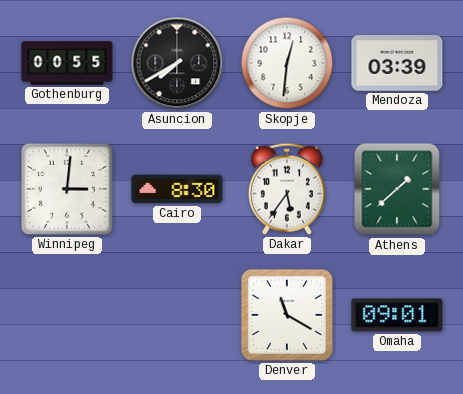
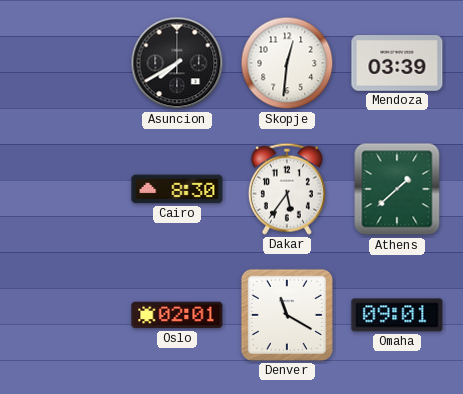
Gothenburg: 00:55 -> none (67, 63)
Winnipeg: 3:01 -> none (67, 189)
Oslo: none -> 02:01 (177, 315)
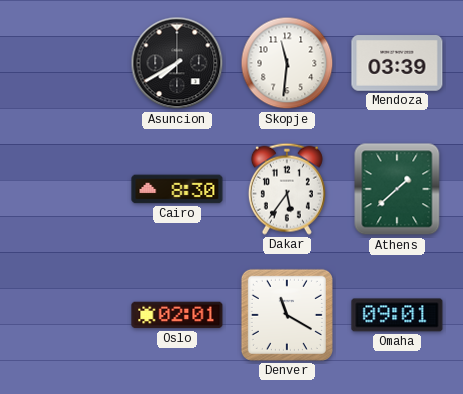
Skopje: 12:31 -> 11:31 (287, 63)
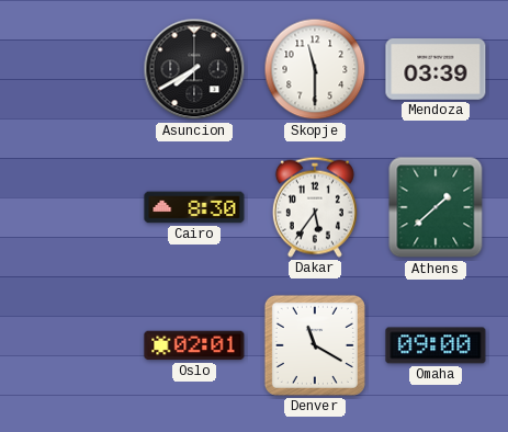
Skopje: 11:31 -> 11:30 (315, 69)
Omaha: 09:01 -> 09:00 (436, 345)
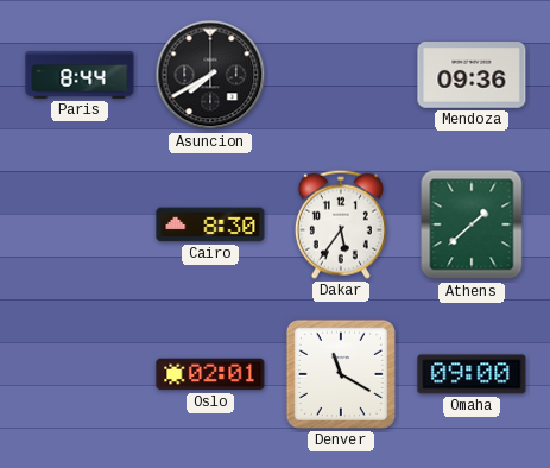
Paris: none -> 8:44 (80, 76)
Skopje: 11:30 -> none (315, 69)
Mendoza: 03:39 -> 09:36 (472, 75)
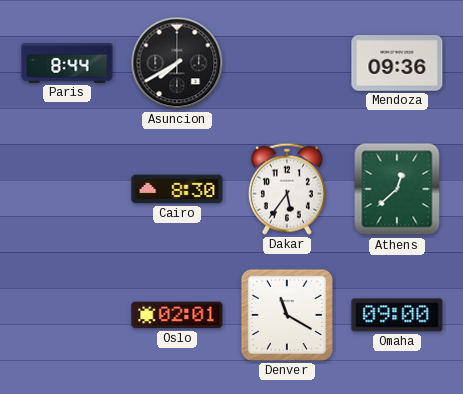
Athens: 1:38 -> 12:38 (397, 189)
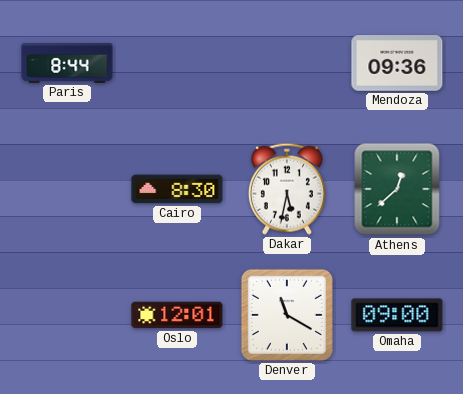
Asuncion: 7:40 -> none (177, 63)
Dakar: 5:36 -> 5:32 (287, 189)
Oslo: 02:01 -> 12:01 (177, 315)
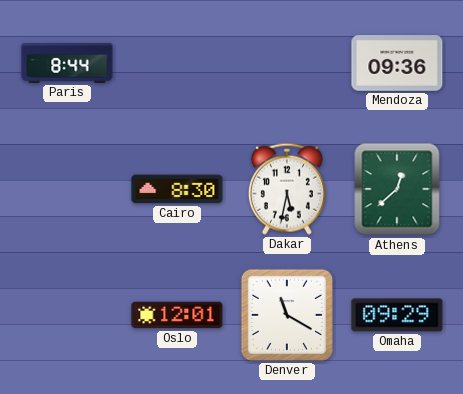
Omaha: 09:00 -> 09:29 (397, 315)
